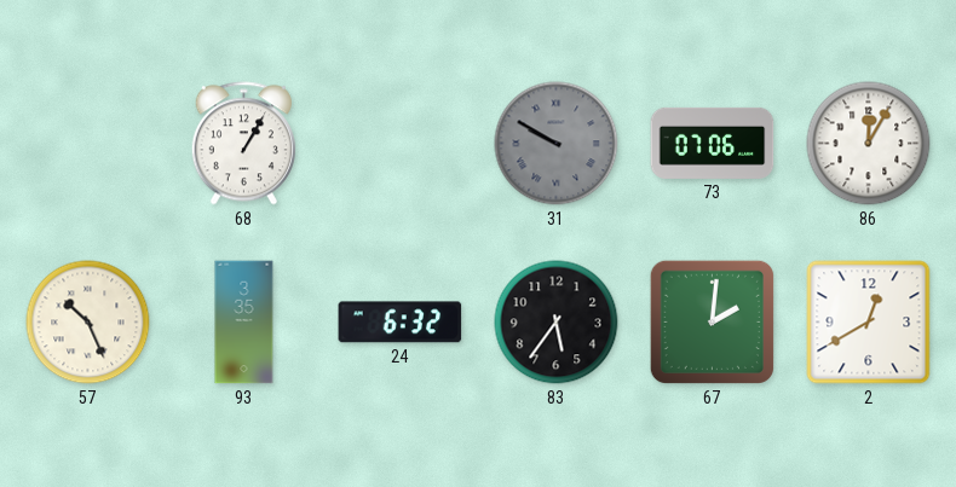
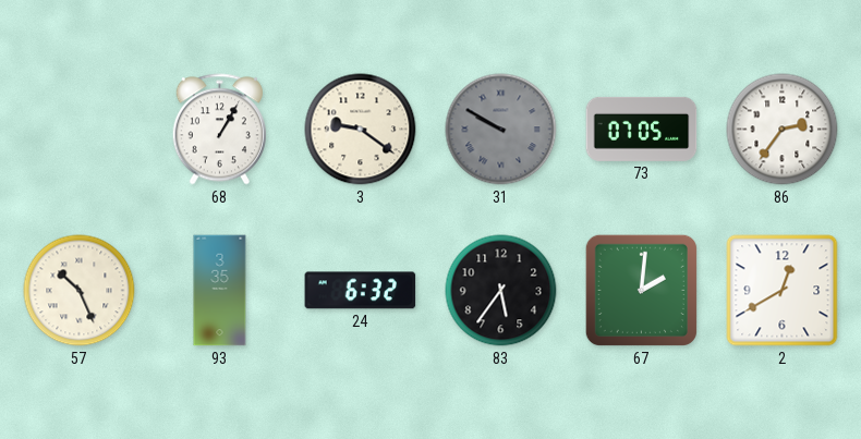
3: none -> 9:21 (361, 130)
73: 07:06 -> 07:05 (642, 129)
86: 12:05 -> 2:36 (783, 130)
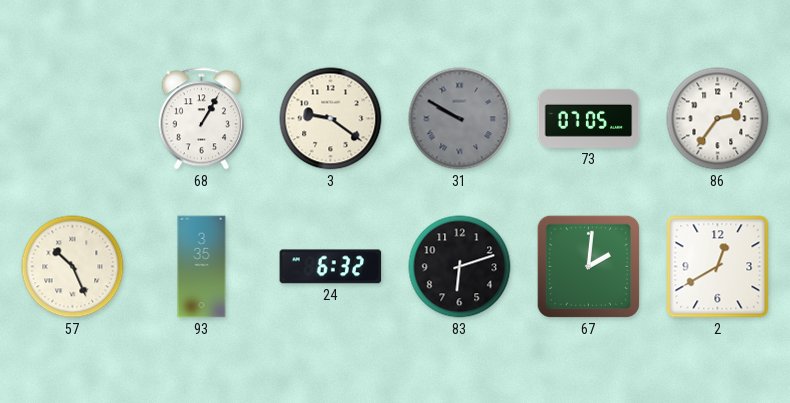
83: 5:36 -> 6:12 (460, 267)
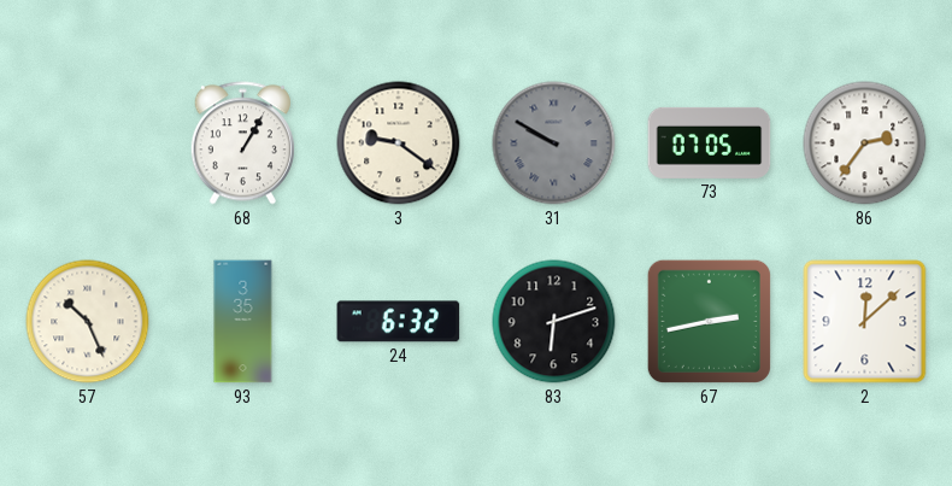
67: 2:01 -> 2:43 (709, 321)
2: 12:40 -> 12:08 (865, 322)
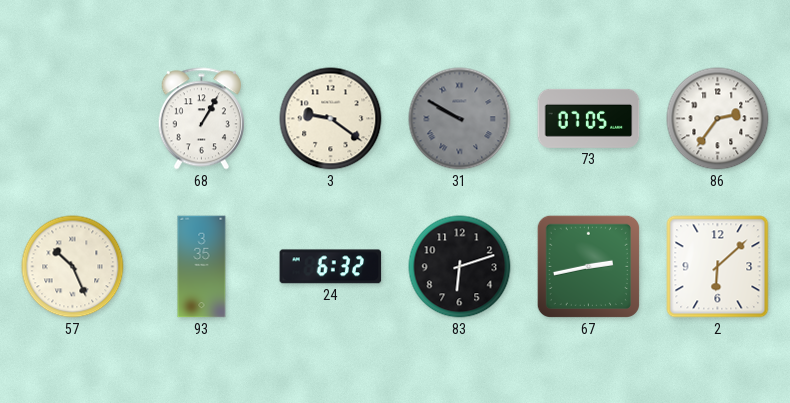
2: 12:08 -> 6:08 (718, 267)
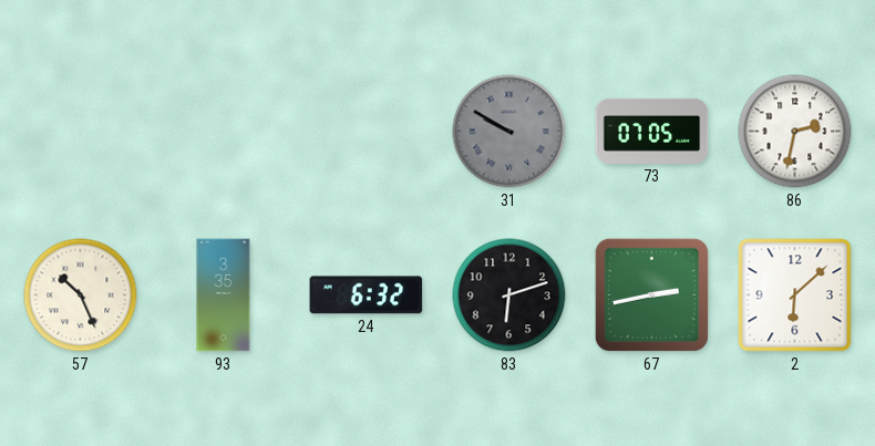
68: 1:05 -> none (201, 119)
3: 9:21 -> none (331, 119)
86: 2:36 -> 2:32 (795, 132)
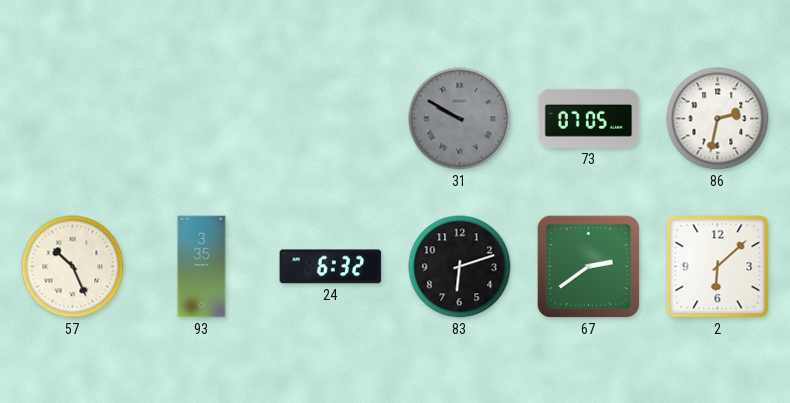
67: 2:43 -> 2:39 (588, 266)
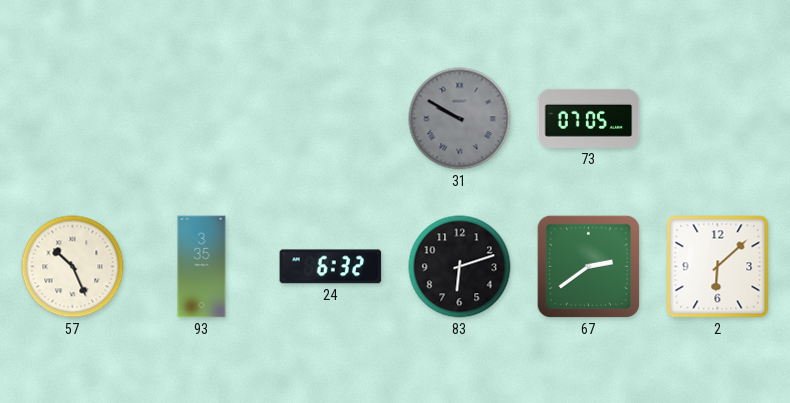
86: 2:32 -> none (718, 119)
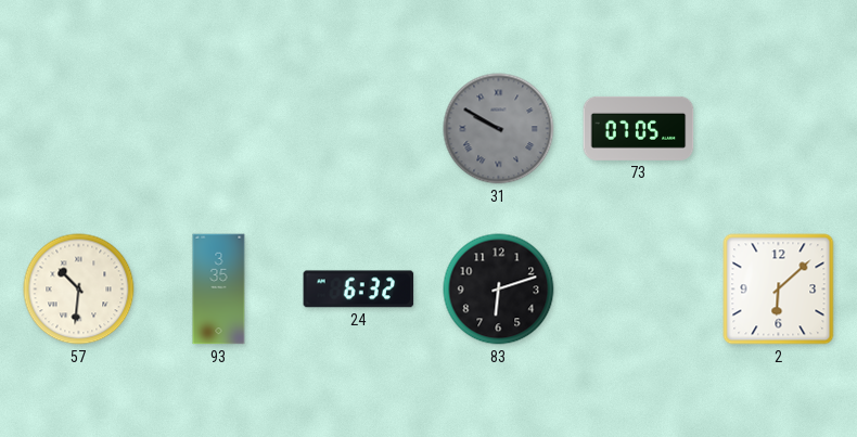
57: 10:26 -> 10:31 (79, 290)
67: 2:39 -> none (588, 266)
